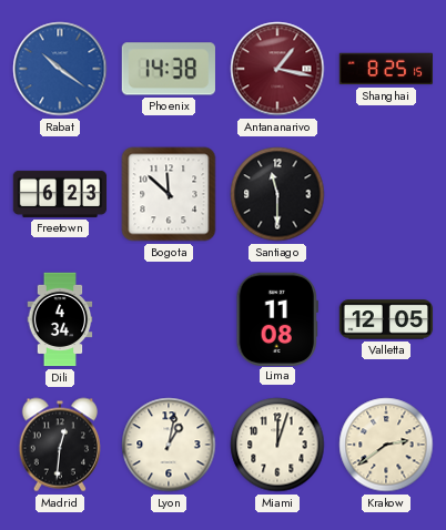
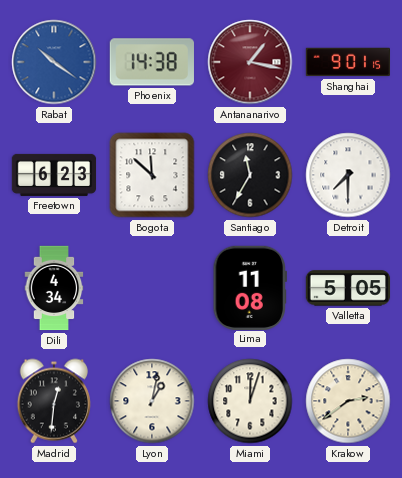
Shanghai: 8:25 -> 9:01 (348, 62)
Santiago: 11:30 -> 11:35 (250, 175)
Detroit: none -> 7:30 (348, 175)
Valletta: 12:05 -> 5:05 (348, 288)
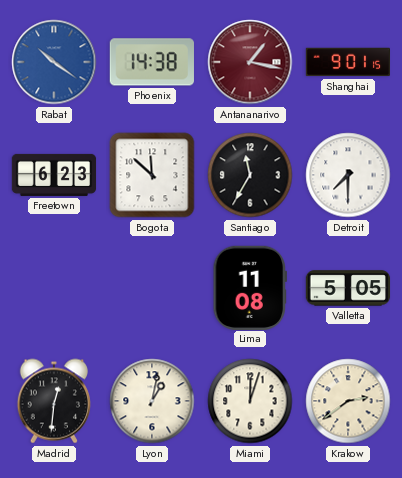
Dili: 4:34 -> none (54, 288)
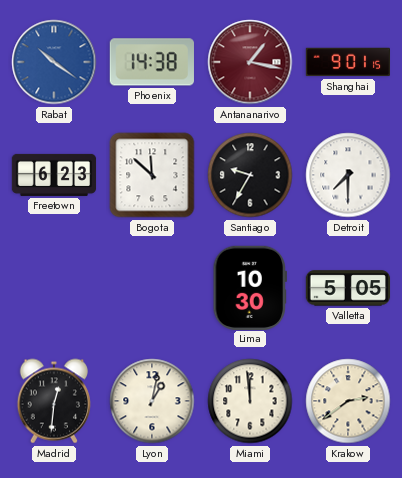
Santiago: 11:35 -> 9:35 (250, 175)
Lima: 11:08 -> 10:30 (249, 287)
Miami: 12:03 -> 11:59 (250, 401)
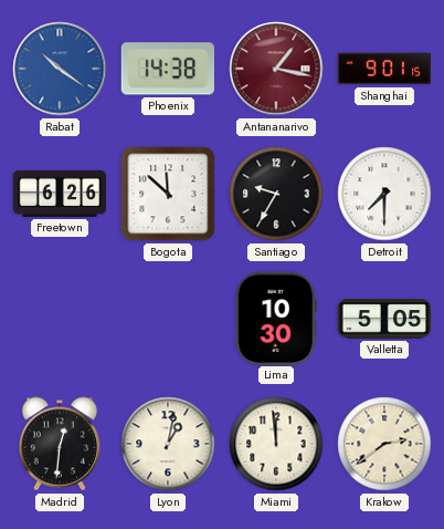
Freetown: 6:23 -> 6:26 (60, 194)
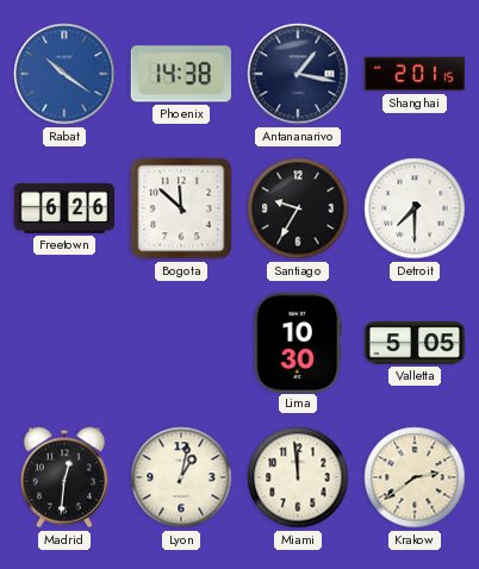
Antananarivo dial: burgundy -> navy (298, 74)
Shanghai: 9:01 -> 2:01 (415, 74)
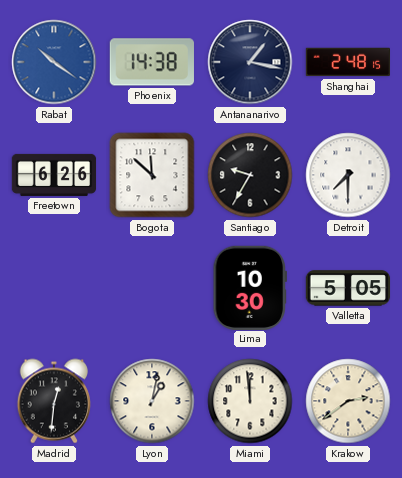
Shanghai: 2:01 -> 2:48 (348, 62)
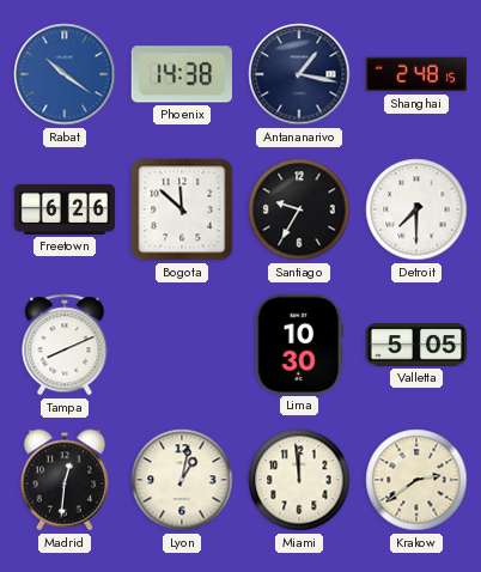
Tampa: none -> 8:11 (65, 345)
